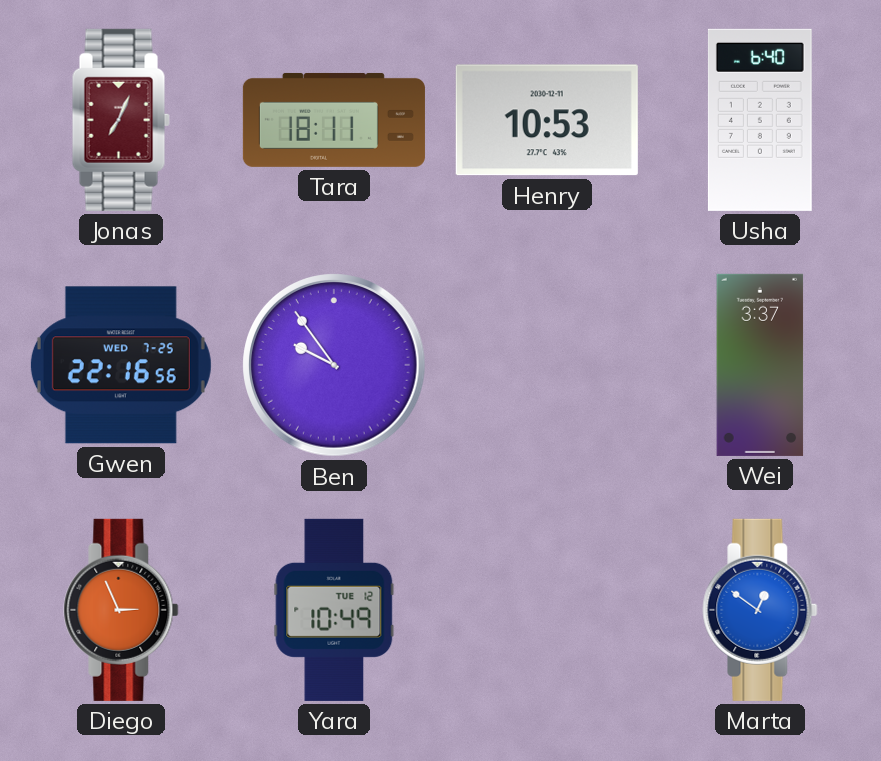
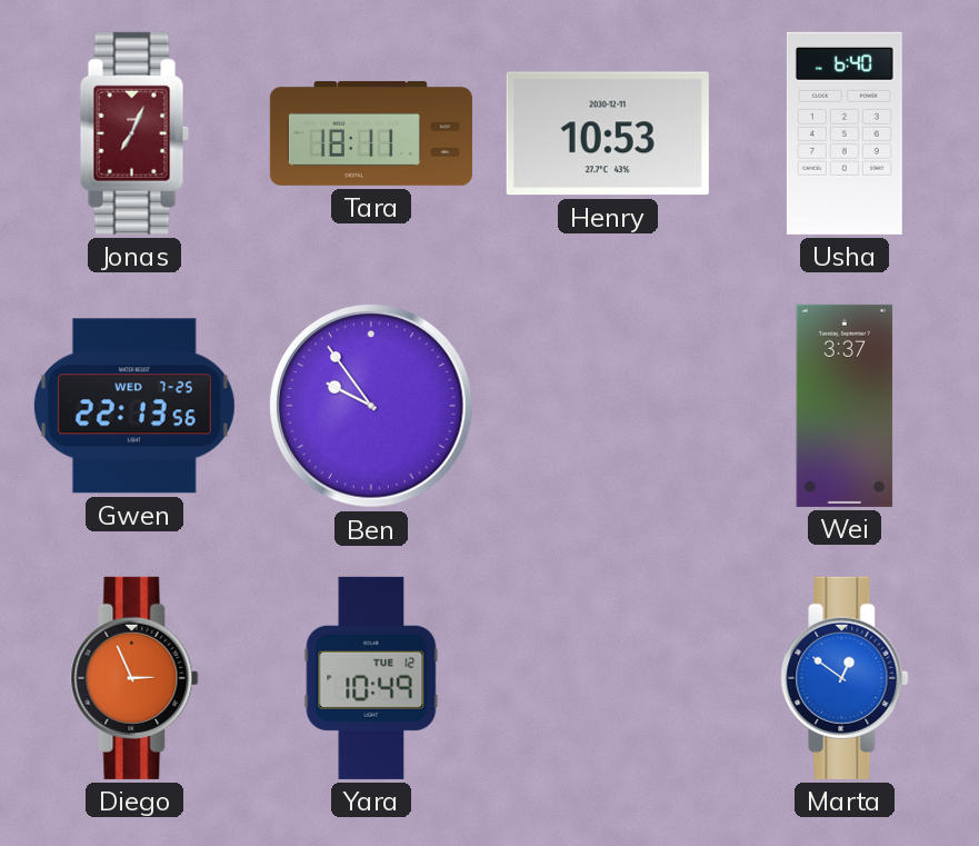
Gwen: 22:16 -> 22:13 (134, 406)
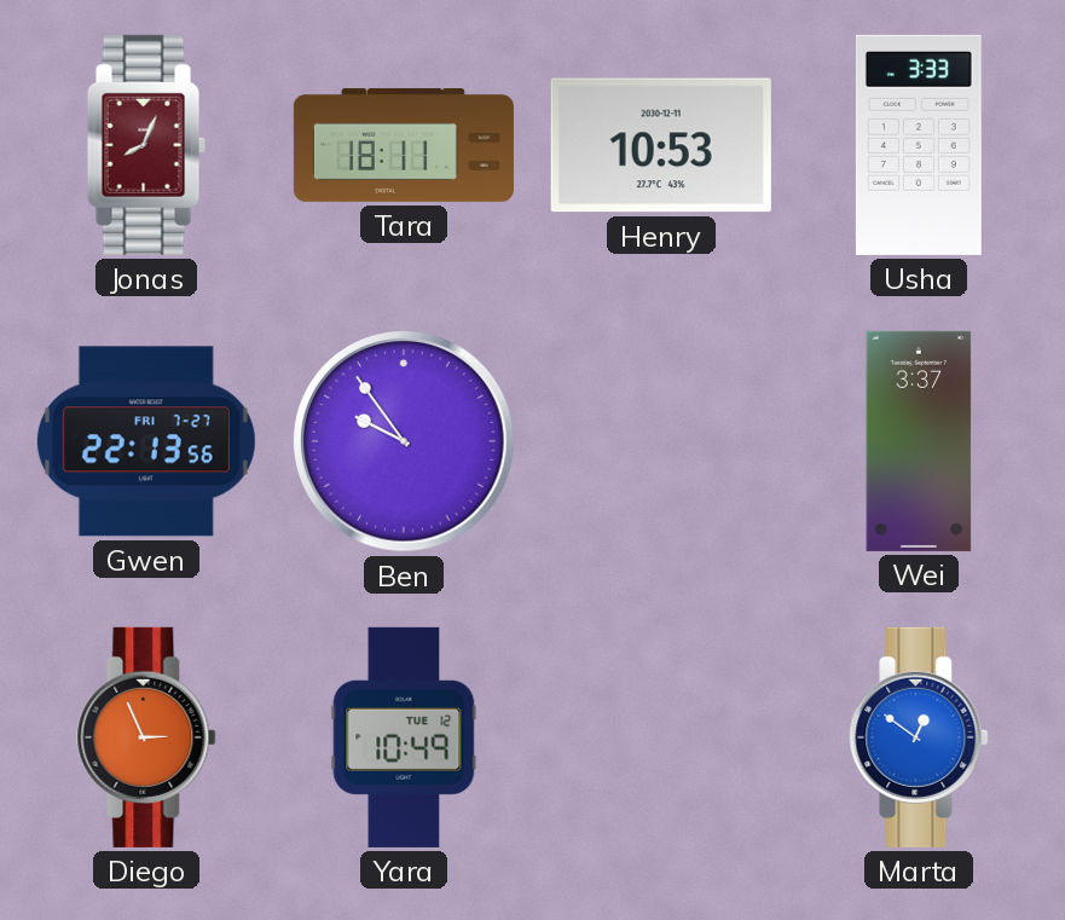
Jonas: 7:04 -> 8:04 (146, 145)
Usha: 6:40 -> 3:33 (919, 145)
Gwen date: WED 7-25 -> FRI 7-27 (146, 441)
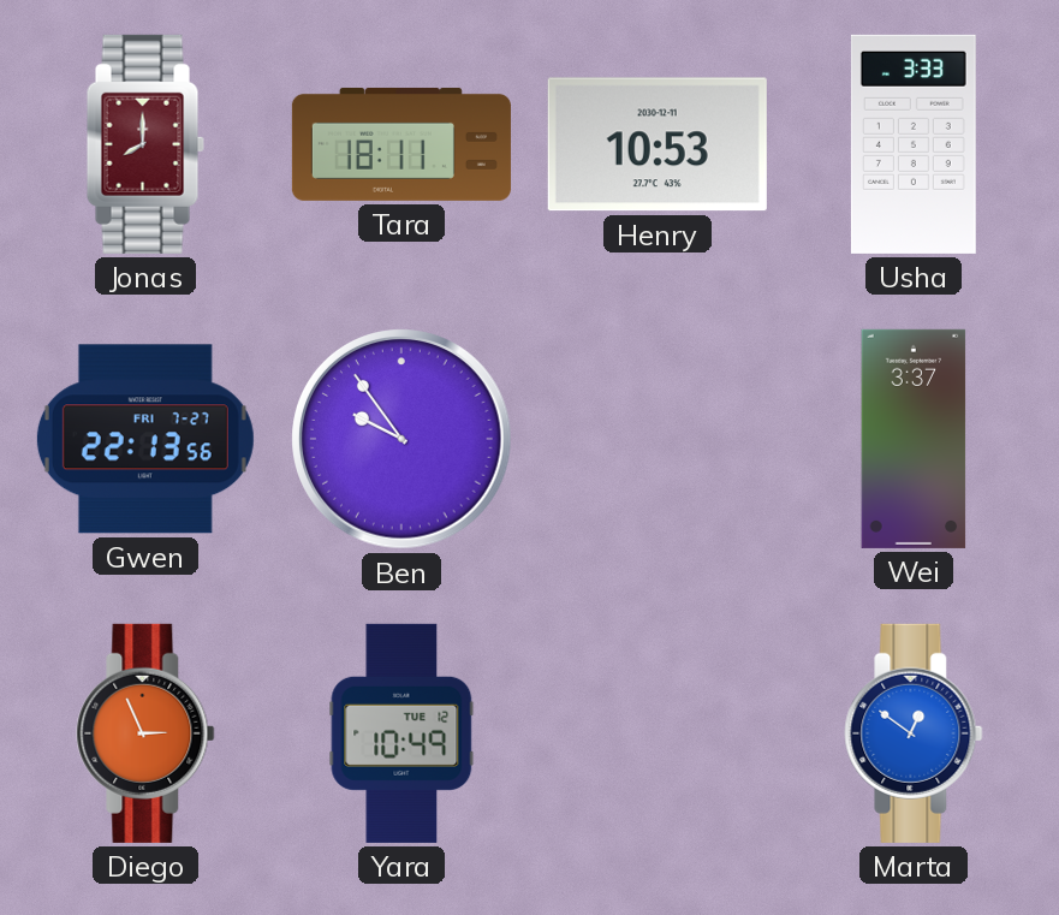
Jonas: 8:04 -> 8:00 (145, 144)
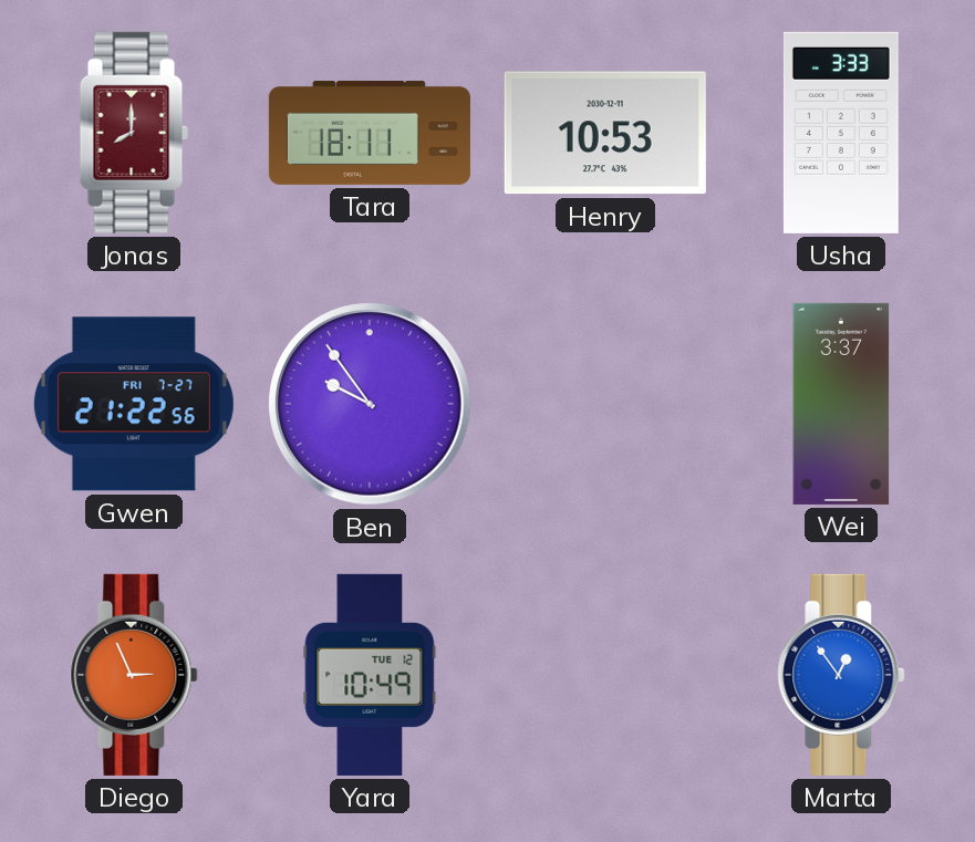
Gwen: 22:13 -> 21:22 (134, 404)
Marta: 12:51 -> 12:54 (841, 675)
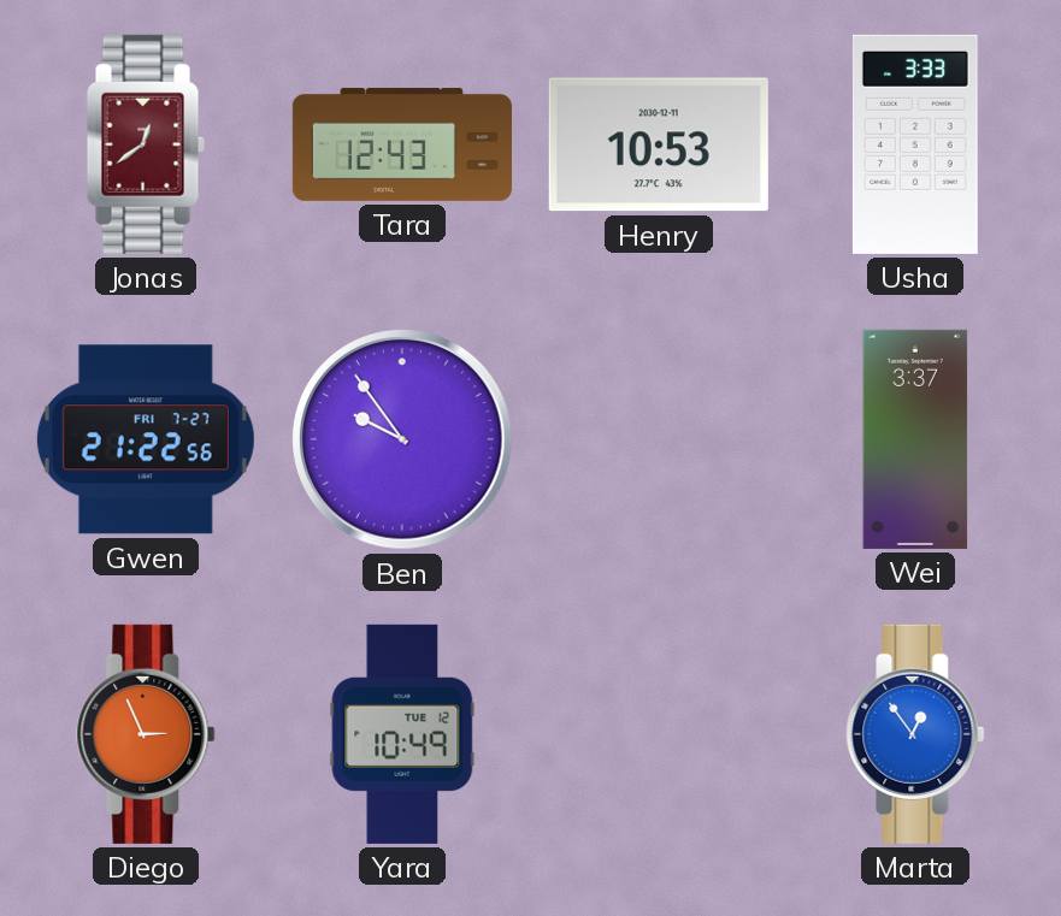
Jonas: 8:00 -> 12:39 (146, 144)
Tara: 18:11 -> 12:43 (402, 144)
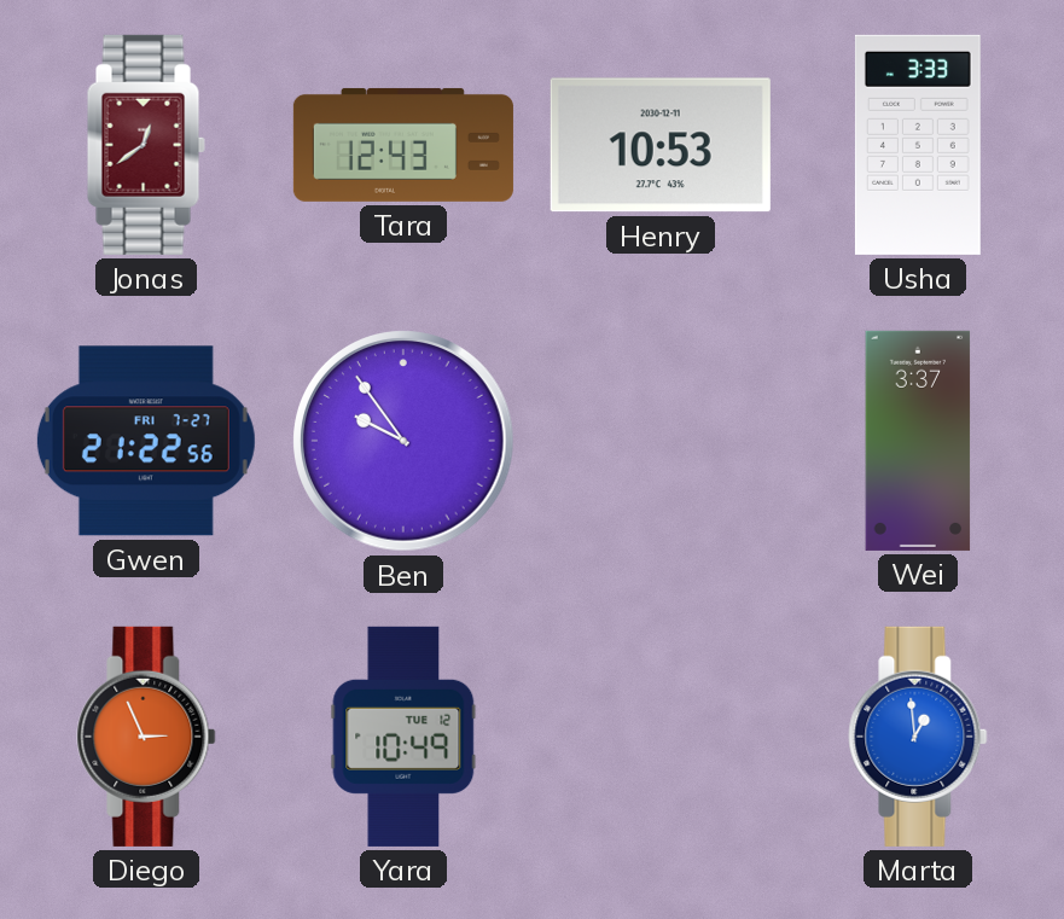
Marta: 12:54 -> 12:59 (918, 737)
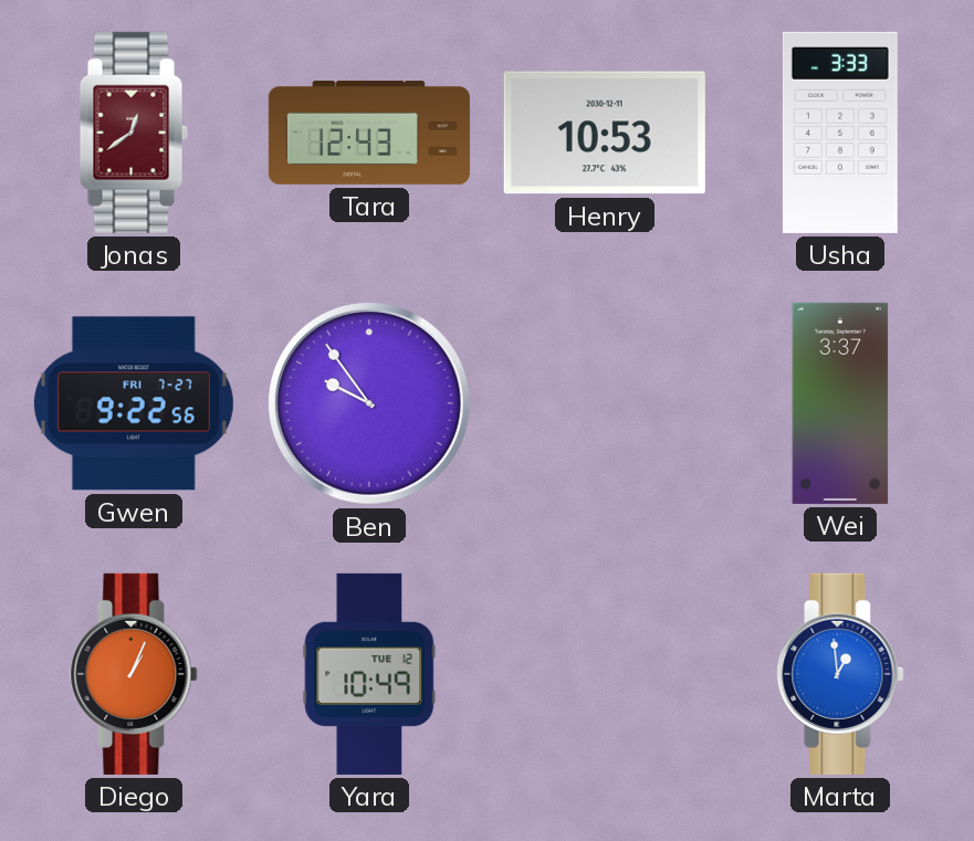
Gwen: 21:22 -> 9:22 (134, 403)
Diego: 2:56 -> 1:04 (134, 674)
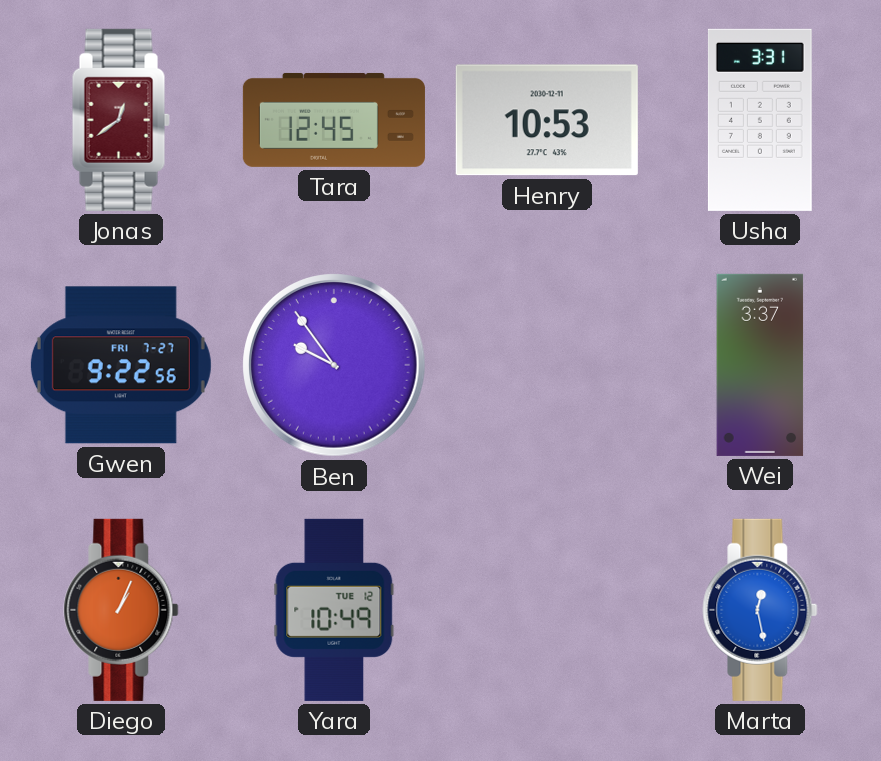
Tara: 12:43 -> 12:45 (334, 120)
Usha: 3:33 -> 3:31 (760, 120)
Marta: 12:59 -> 12:28 (760, 610)
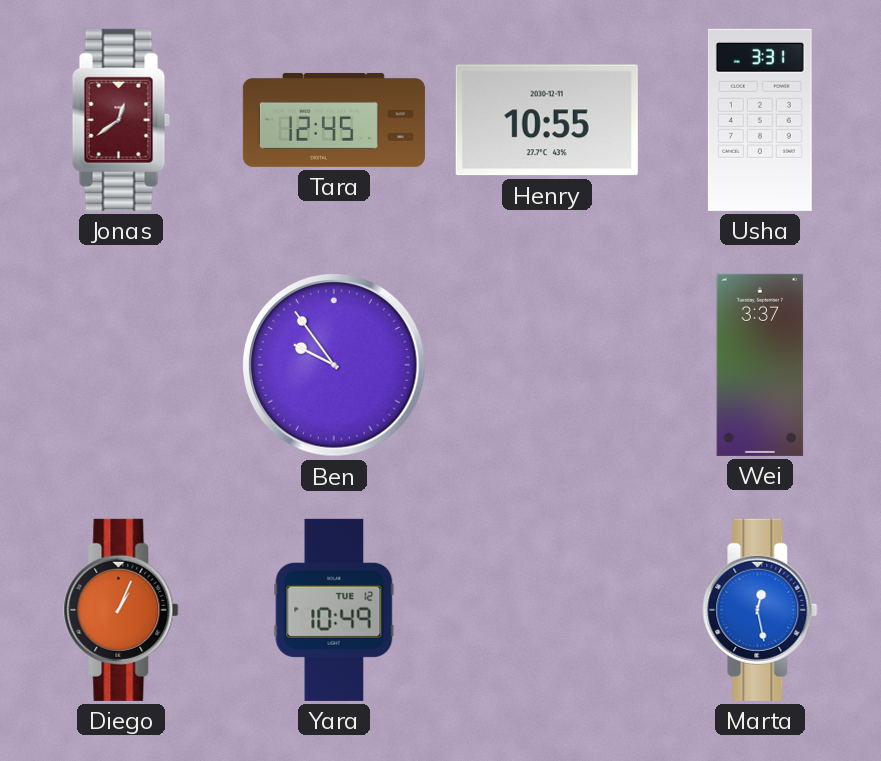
Henry: 10:53 -> 10:55 (547, 120)
Gwen: 9:22 -> none (121, 365)
